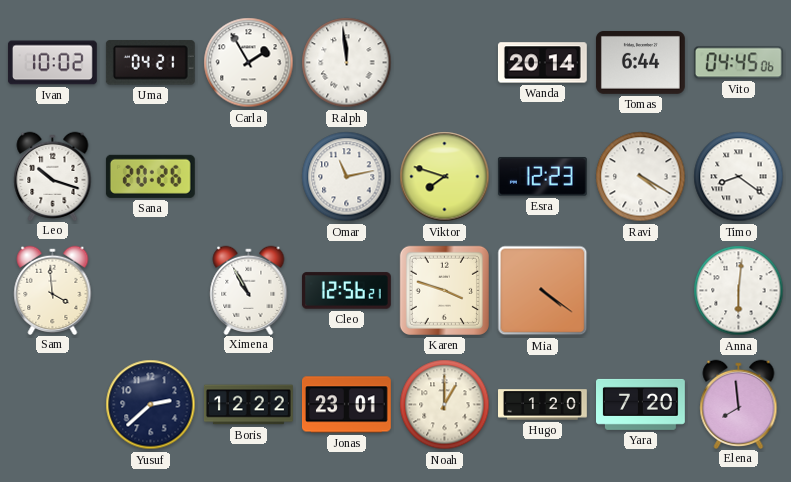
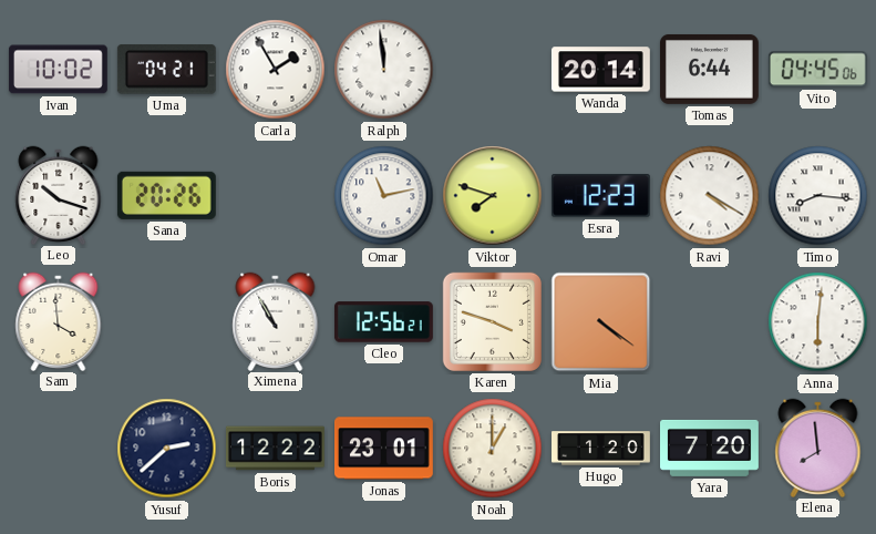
Timo: 8:21 -> 8:16 (818, 196)
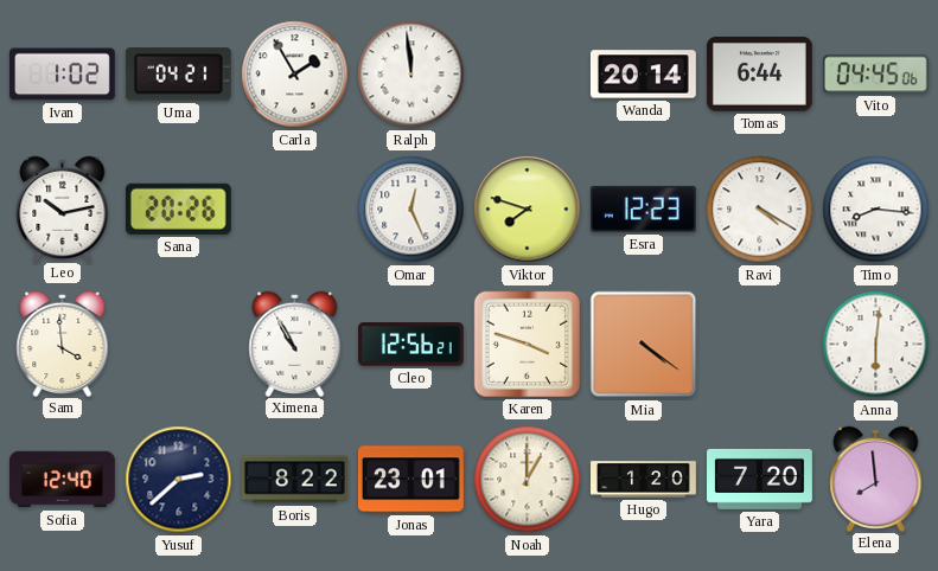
Ivan: 10:02 -> 1:02 (62, 75)
Leo: 10:18 -> 10:13 (63, 208)
Omar: 11:13 -> 12:26 (411, 210)
Sofia: none -> 12:40 (63, 480)
Boris: 12:22 -> 8:22 (295, 480)
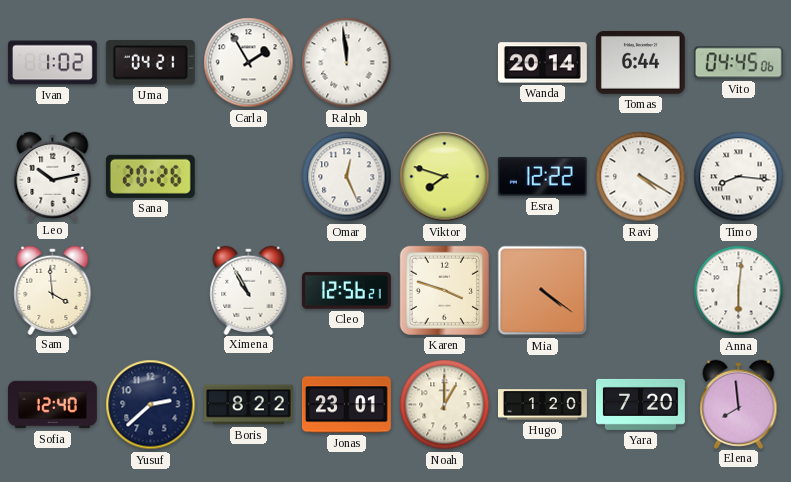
Esra: 12:23 -> 12:22 (542, 176)
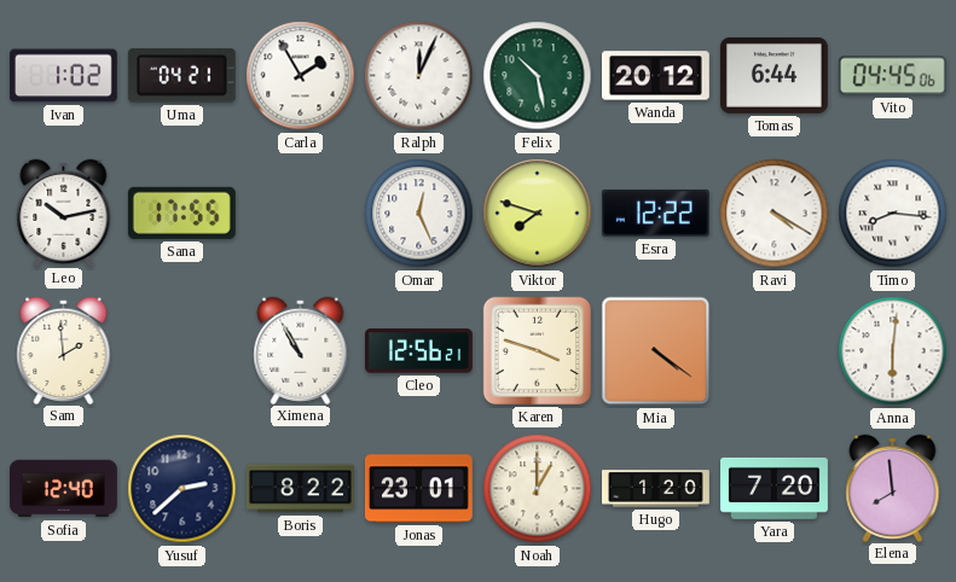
Ralph: 11:59 -> 12:04 (419, 76)
Felix: none -> 10:28 (538, 76)
Wanda: 20:14 -> 20:12 (655, 76)
Sana: 20:26 -> 17:55 (181, 213)
Sam: 3:59 -> 1:59 (64, 350)
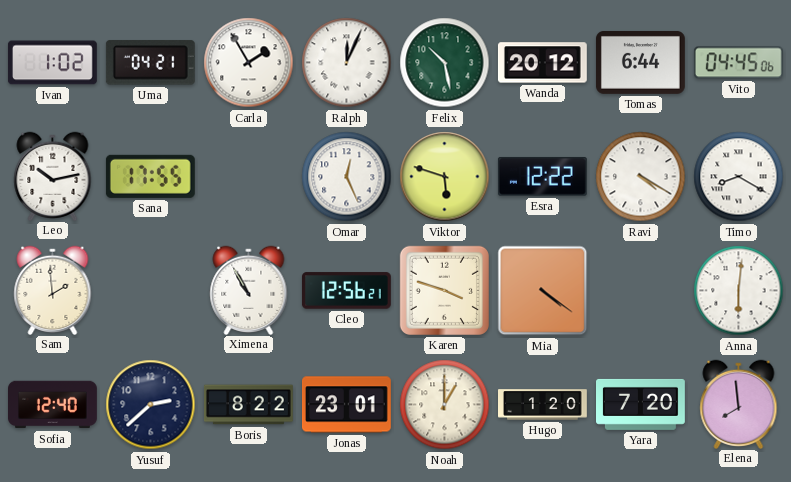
Viktor: 7:48 -> 5:48 (445, 177)
Timo: 8:16 -> 8:20 (739, 177)
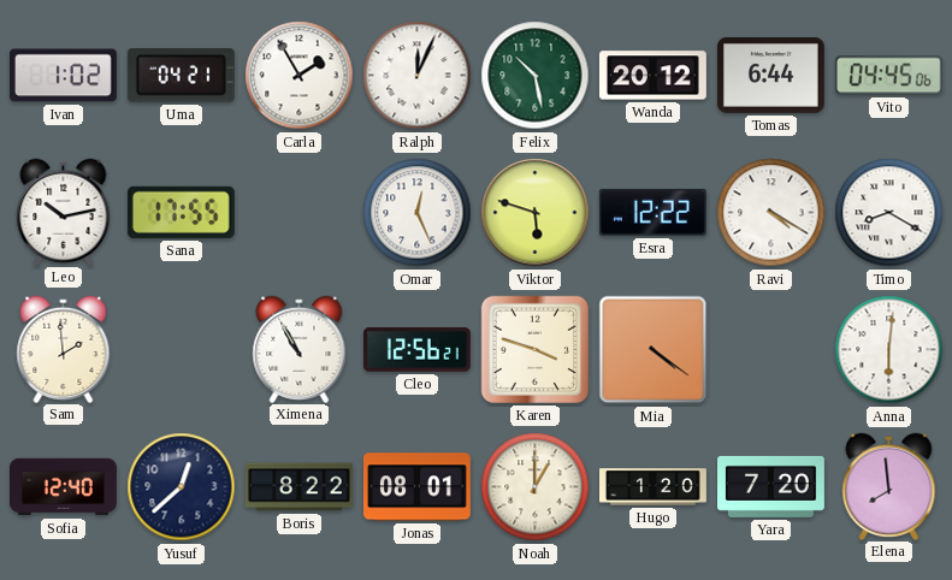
Yusuf: 2:38 -> 12:38 (182, 487)
Jonas: 23:01 -> 08:01 (418, 487)
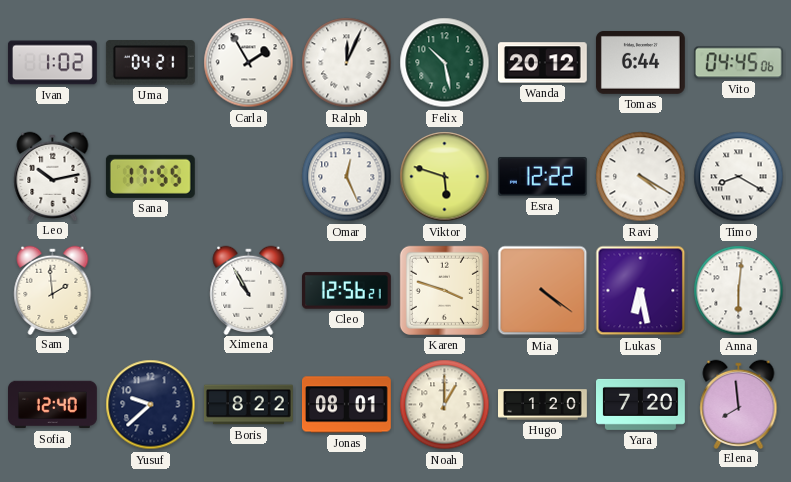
Lukas: none -> 6:28 (641, 291)
Yusuf: 12:38 -> 9:38 (151, 405)
